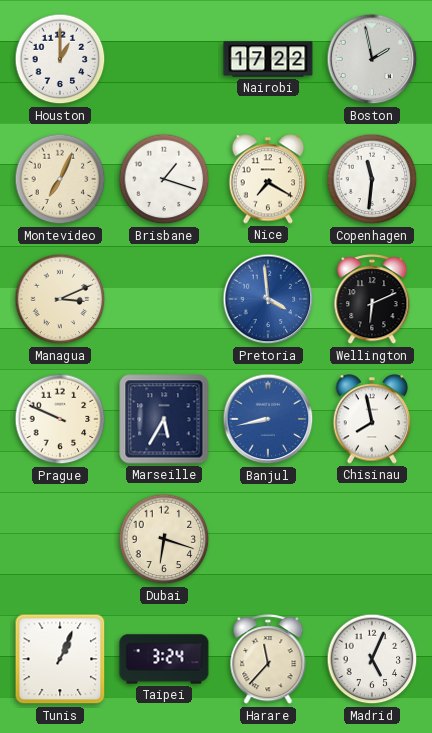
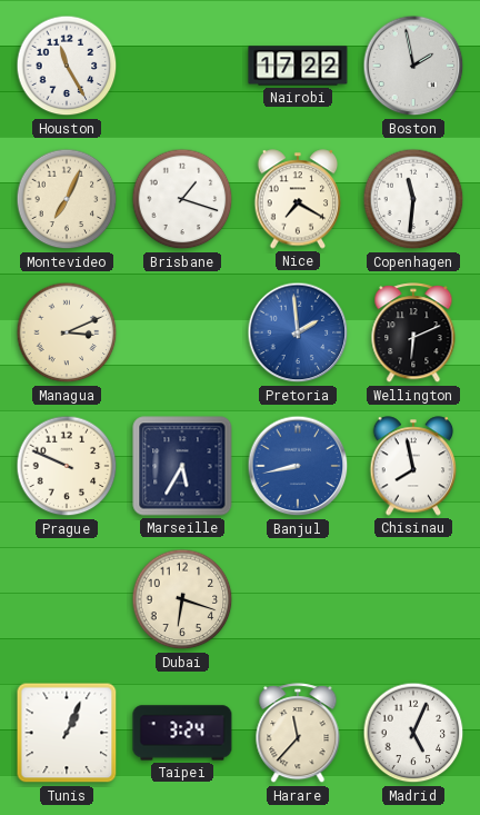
Houston: 1:00 -> 11:25 (67, 66)
Pretoria: 3:59 -> 1:59 (298, 332)
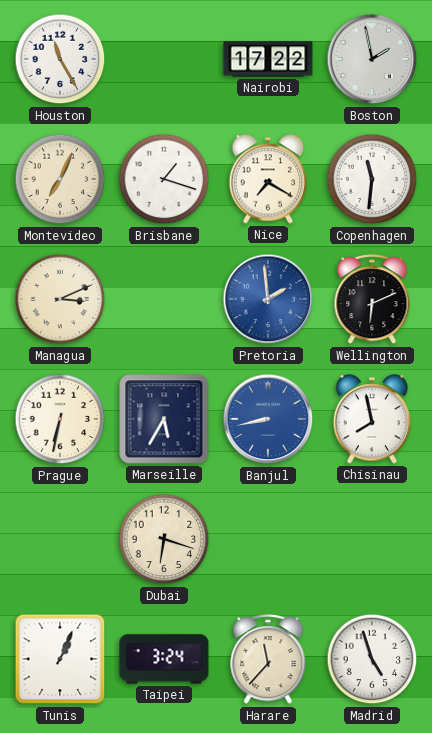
Prague: 9:49 -> 6:32 (60, 419)
Madrid: 5:04 -> 4:57 (372, 659)
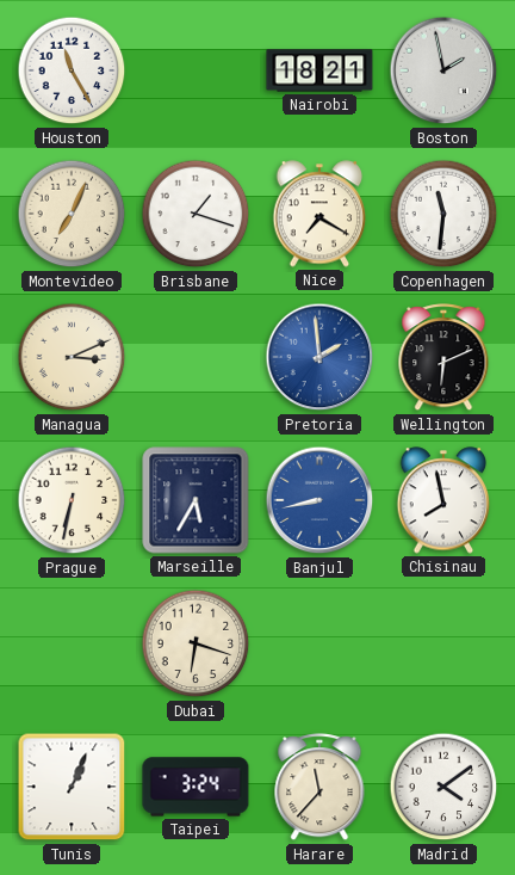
Nairobi: 17:22 -> 18:21 (319, 70)
Madrid: 4:57 -> 4:09 (443, 787)
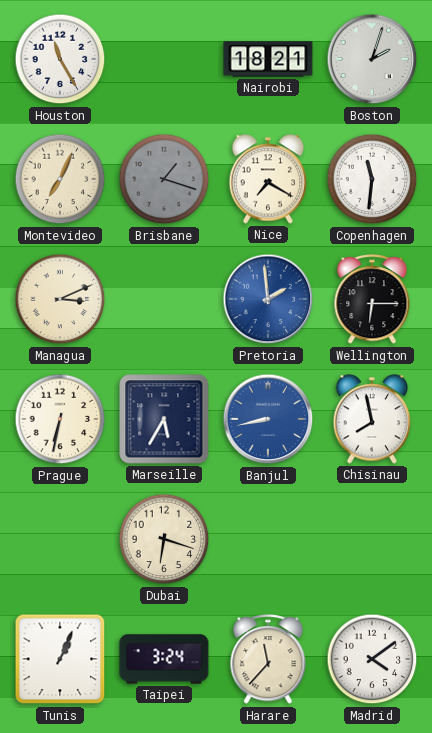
Boston: 1:58 -> 2:03 (372, 59)
Brisbane dial: white -> grey (164, 179)
Wellington: 6:11 -> 6:15 (372, 300)
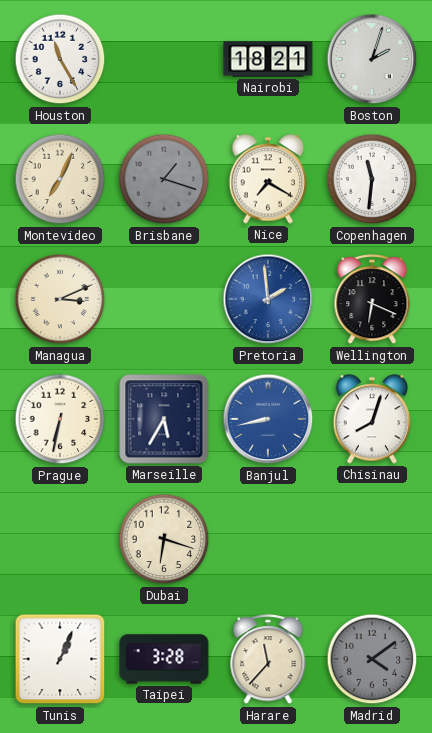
Wellington: 6:15 -> 6:19 (372, 300)
Chisinau: 7:58 -> 8:03 (372, 419)
Taipei: 3:24 -> 3:28 (164, 659)
Madrid dial: white -> grey (372, 659)
